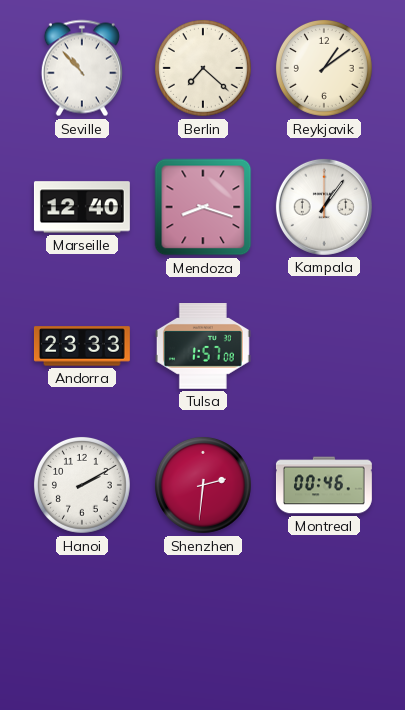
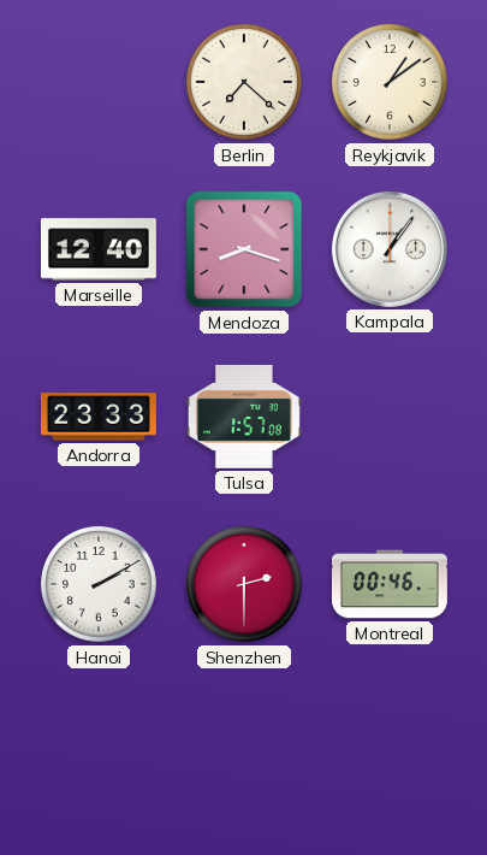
Seville: 10:53 -> none (82, 68)
Shenzhen: 2:31 -> 2:30 (244, 584)
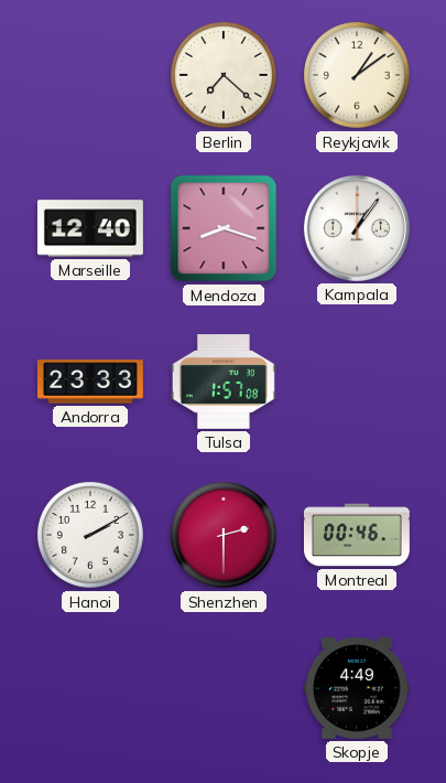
Skopje: none -> 4:49 (357, 688)
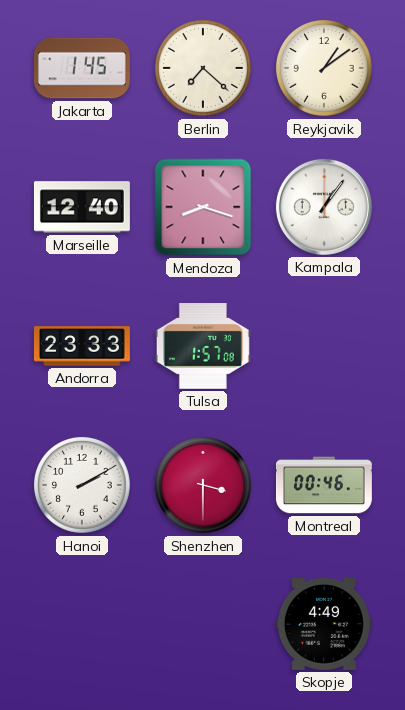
Jakarta: none -> 1:45 (82, 68)
Shenzhen: 2:30 -> 3:30 (203, 485)
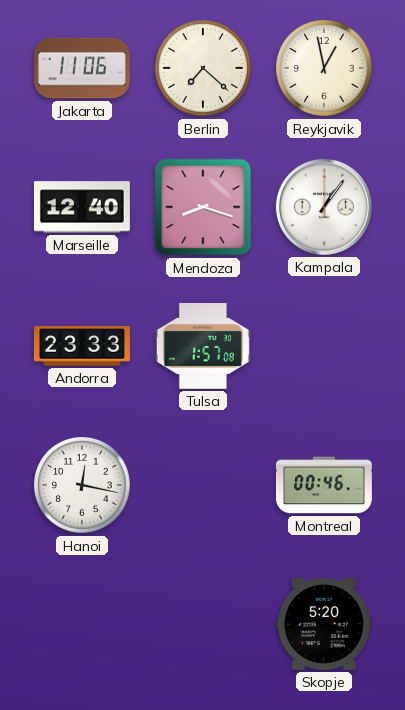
Jakarta: 1:45 -> 11:06 (82, 68)
Reykjavik: 1:09 -> 12:58 (324, 68)
Hanoi: 2:10 -> 12:17 (82, 485)
Shenzhen: 3:30 -> none (203, 485)
Skopje: 4:49 -> 5:20 (324, 624)
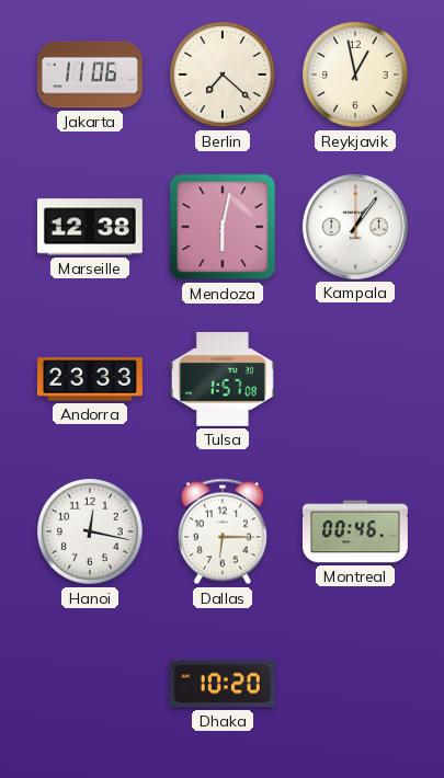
Marseille: 12:40 -> 12:38 (90, 227)
Mendoza: 8:18 -> 6:02 (223, 227)
Dallas: none -> 6:15 (223, 531)
Dhaka: none -> 10:20 (223, 684)
Skopje: 5:20 -> none (324, 624)
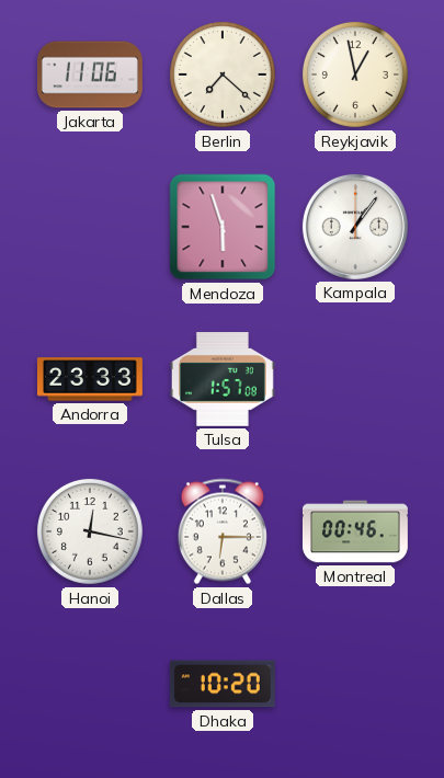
Marseille: 12:38 -> none (90, 227)
Mendoza: 6:02 -> 5:57 (223, 227)
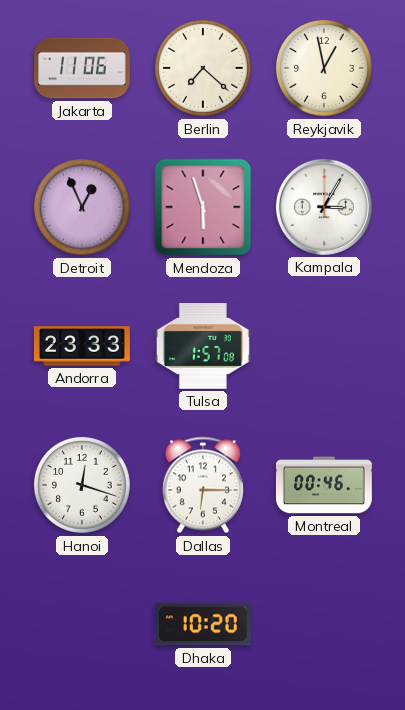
Detroit: none -> 12:56 (82, 207)
Kampala: 1:06 -> 3:05 (324, 207)
Hanoi: 12:17 -> 12:18 (82, 485)
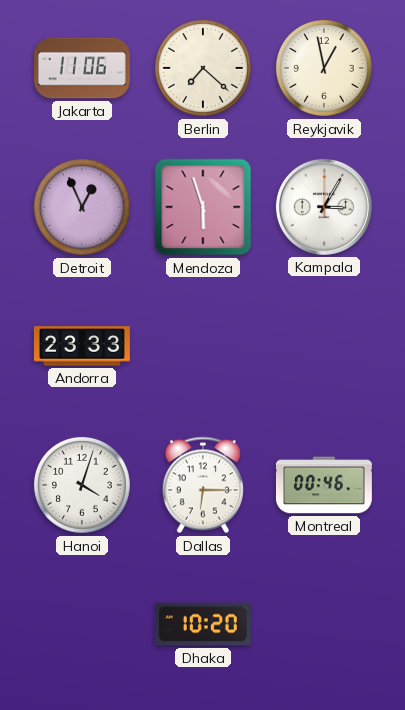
Tulsa: 1:57 -> none (203, 347)
Hanoi: 12:18 -> 4:03 (82, 485)
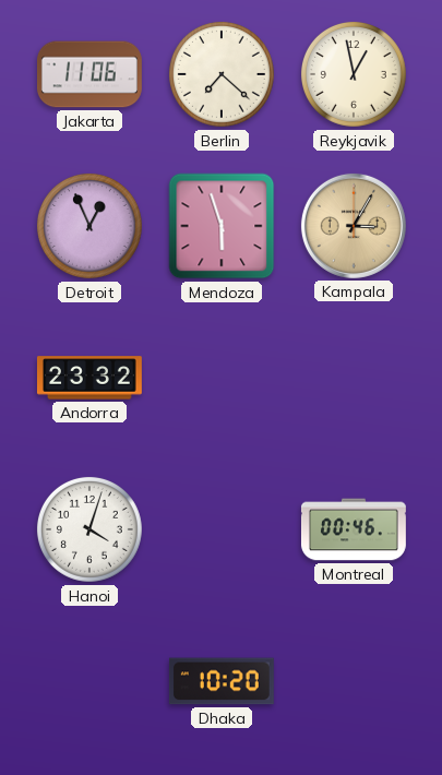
Kampala dial: white -> champagne (354, 226)
Andorra: 23:33 -> 23:32 (89, 378)
Dallas: 6:15 -> none (203, 485)
